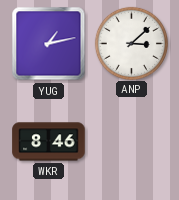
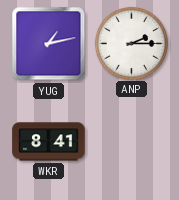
ANP: 3:08 -> 2:15 (131, 43)
WKR: 8:46 -> 8:41 (49, 142)
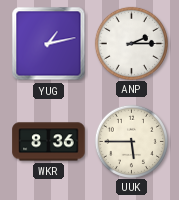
WKR: 8:41 -> 8:36 (49, 142)
UUK: none -> 5:45 (131, 141)
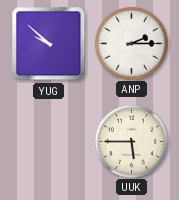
YUG: 1:13 -> 9:52 (49, 44)
WKR: 8:36 -> none (49, 142)
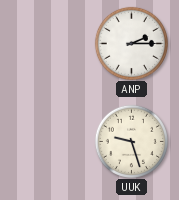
YUG: 9:52 -> none (49, 44)
UUK: 5:45 -> 9:27 (131, 141)
